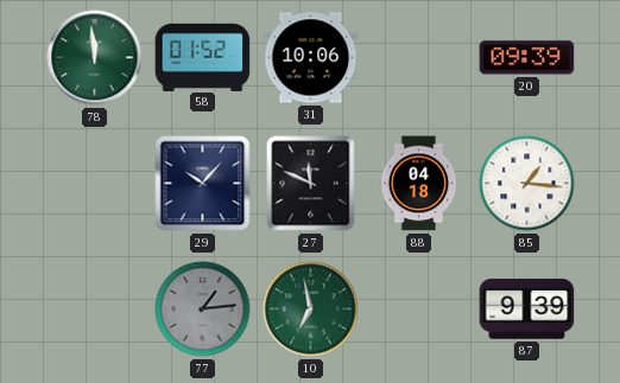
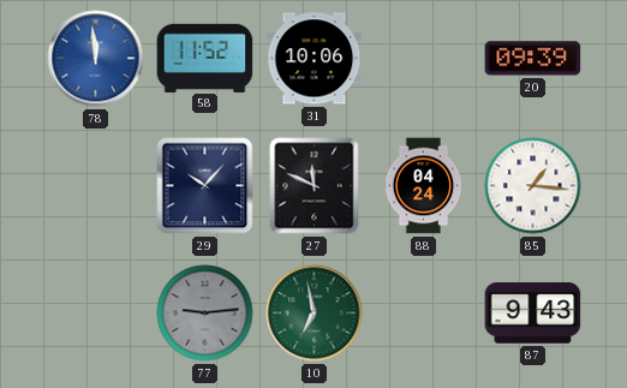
78 dial: green -> blue (96, 59)
58: 01:52 -> 11:52 (205, 58)
88: 04:18 -> 04:24 (424, 186)
77: 1:14 -> 9:14 (205, 314)
87: 9:39 -> 9:43 (533, 314)
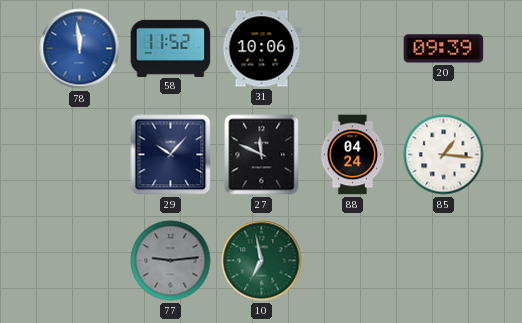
87: 9:43 -> none (533, 314)
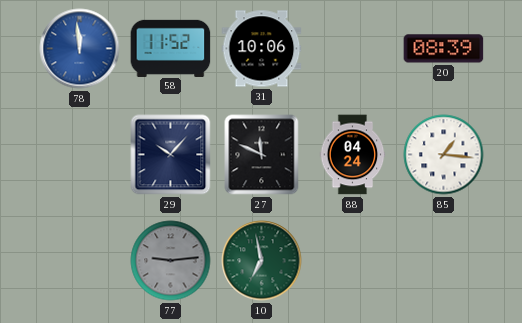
20: 09:39 -> 08:39 (444, 49)
